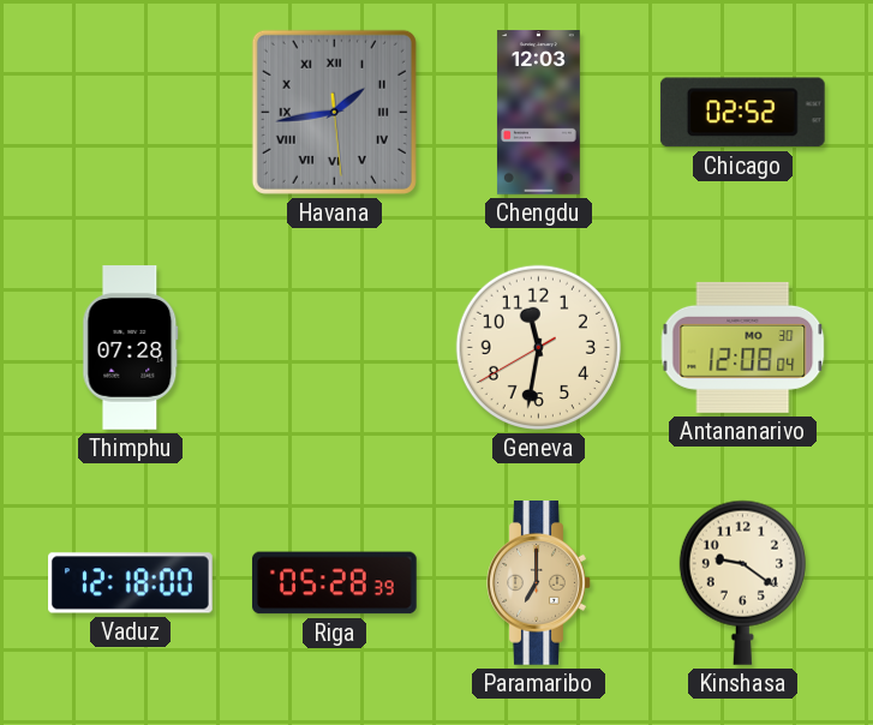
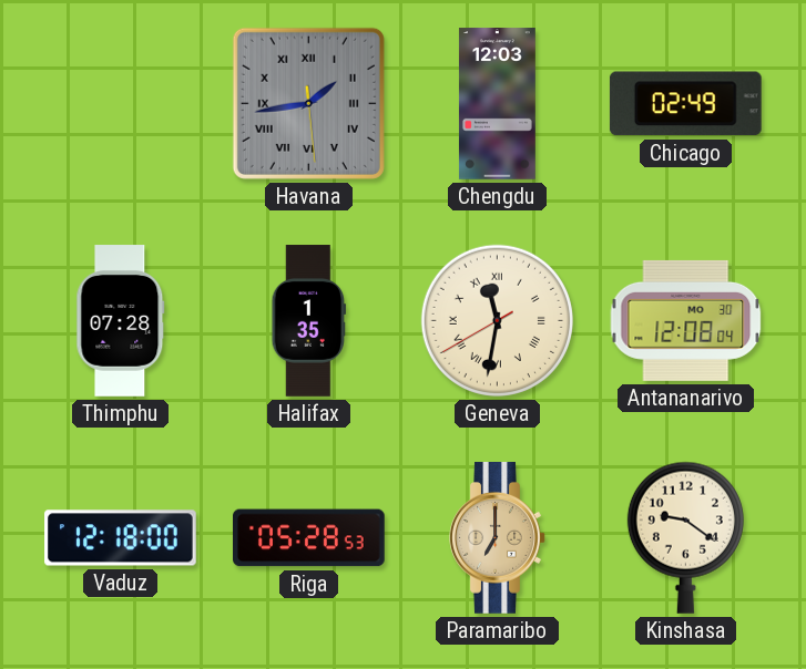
Chicago: 02:52 -> 02:49 (685, 104)
Halifax: none -> 1:35 (309, 321)
Geneva numerals: Arabic -> Roman (497, 320)
Riga: 05:28:39 -> 05:28:53 (309, 538)
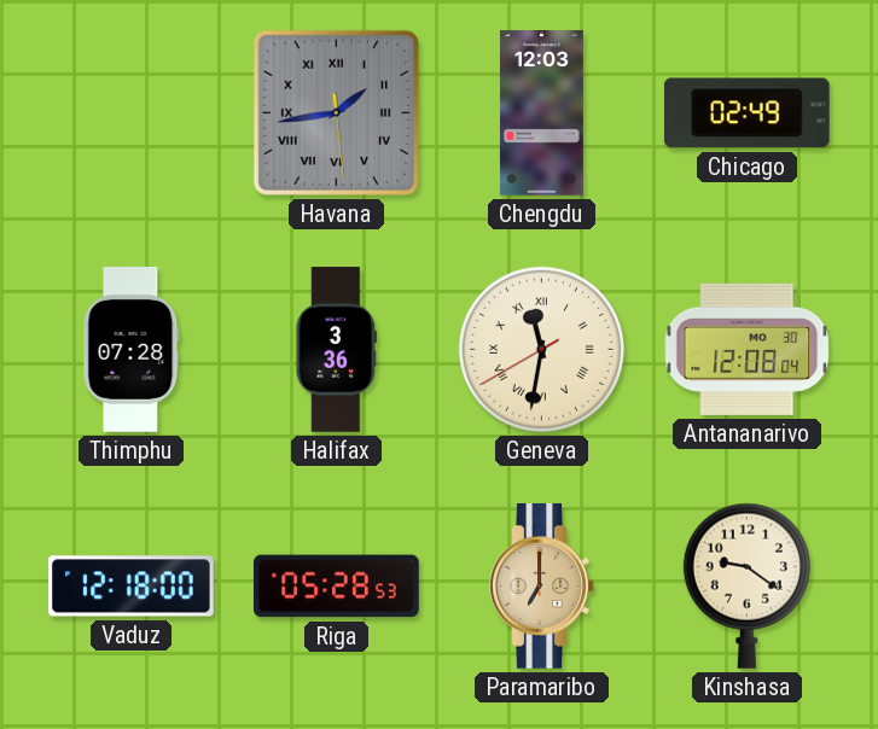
Halifax: 1:35 -> 3:36 (337, 350)
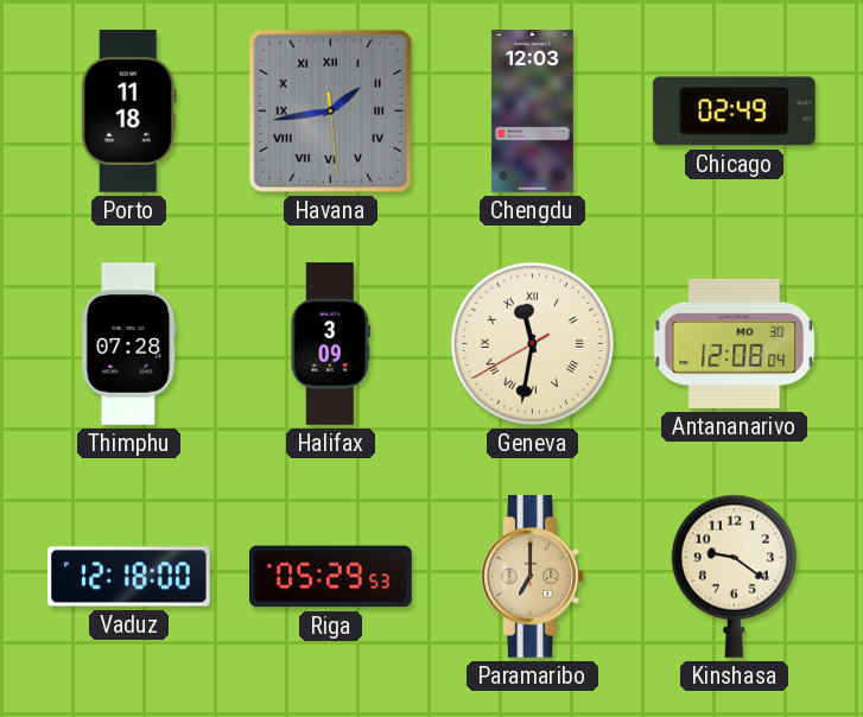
Porto: none -> 11:18 (128, 112)
Halifax: 3:36 -> 3:09 (331, 344)
Riga: 05:28 -> 05:29 (331, 577)
